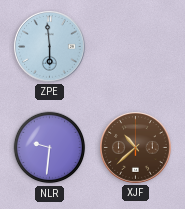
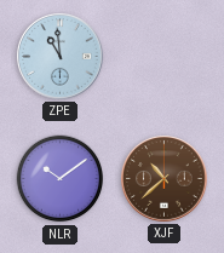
ZPE: 5:59 -> 10:59 (61, 57)
NLR: 9:31 -> 10:09 (61, 179)
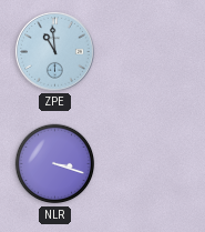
NLR: 10:09 -> 3:18 (55, 164)
XJF: 10:38 -> none (165, 179)
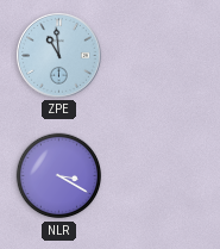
NLR: 3:18 -> 3:20 (59, 176)
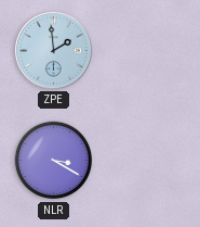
ZPE: 10:59 -> 1:59 (54, 51)
